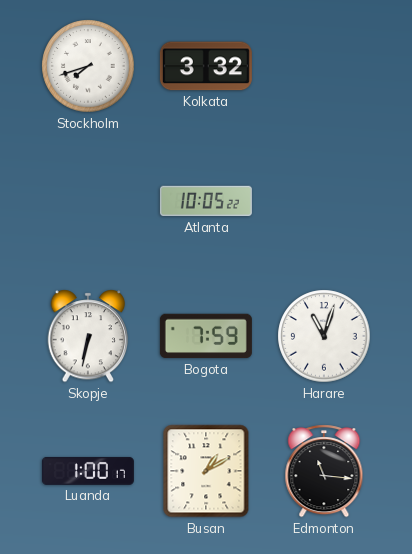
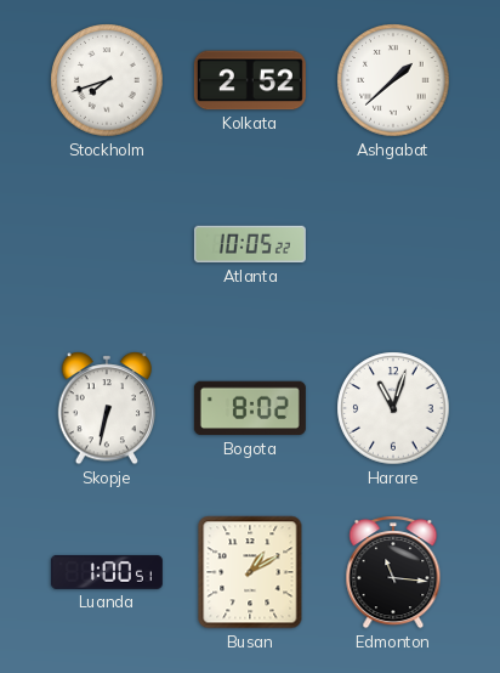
Kolkata: 3:32 -> 2:52 (250, 80)
Ashgabat: none -> 1:38 (393, 80)
Bogota: 7:59 -> 8:02 (250, 408)
Luanda: 1:00:17 -> 1:00:51 (107, 572)
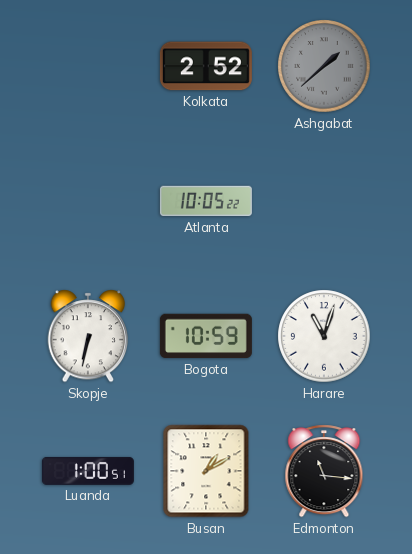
Stockholm: 7:42 -> none (107, 80)
Ashgabat dial: white -> grey (324, 66)
Bogota: 8:02 -> 10:59 (206, 336)
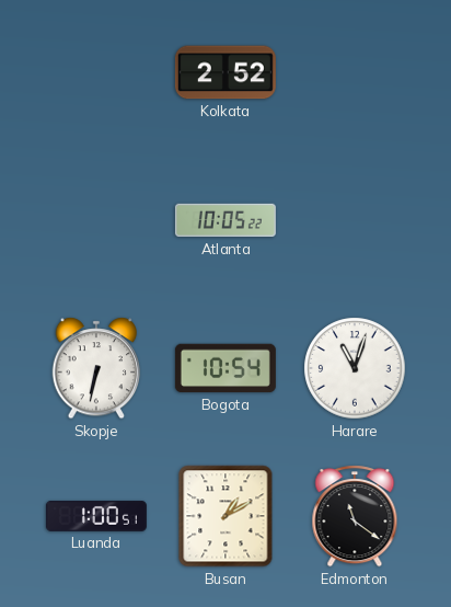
Ashgabat: 1:38 -> none (324, 66)
Bogota: 10:59 -> 10:54 (225, 368)
Edmonton: 11:16 -> 11:21 (355, 516)
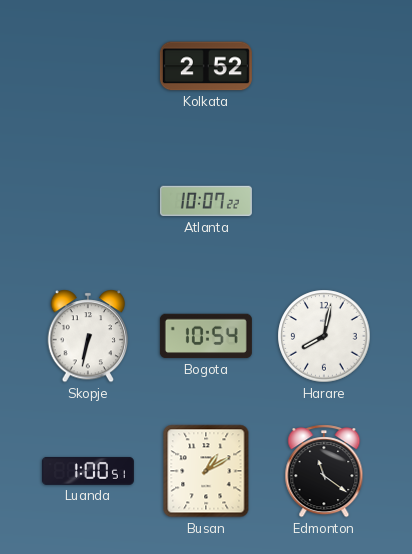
Atlanta: 10:05 -> 10:07 (206, 201)
Harare: 11:03 -> 8:02 (324, 336)
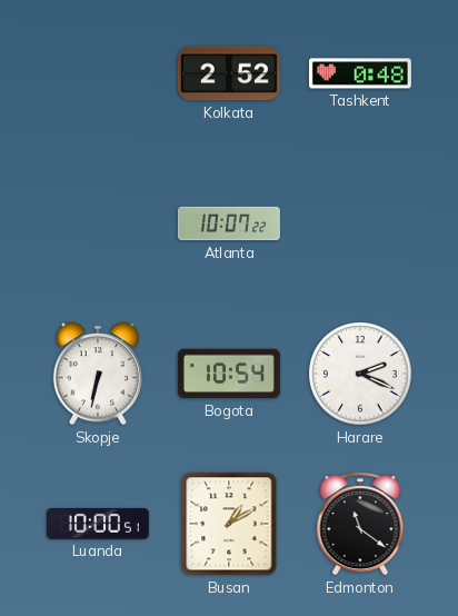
Tashkent: none -> 0:48 (360, 73)
Harare: 8:02 -> 2:19 (360, 374)
Luanda: 1:00 -> 10:00 (98, 524)
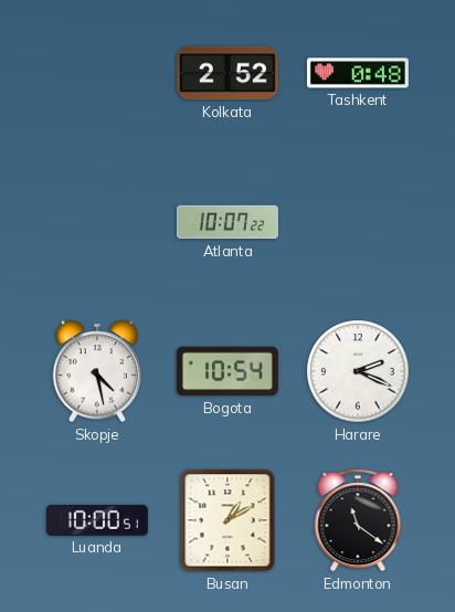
Skopje: 6:32 -> 4:28 (97, 371)
